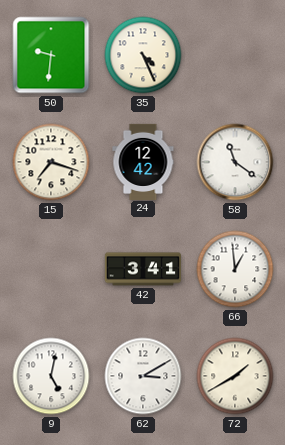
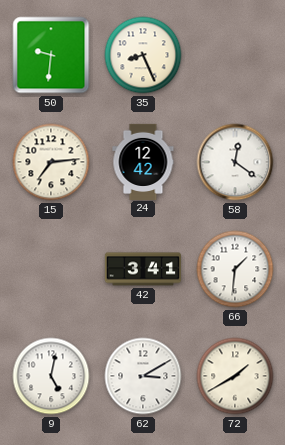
35: 4:26 -> 8:26 (143, 55)
15: 7:18 -> 7:14 (51, 162)
58: 11:21 -> 12:21 (235, 162)
66: 12:59 -> 1:31 (235, 269)
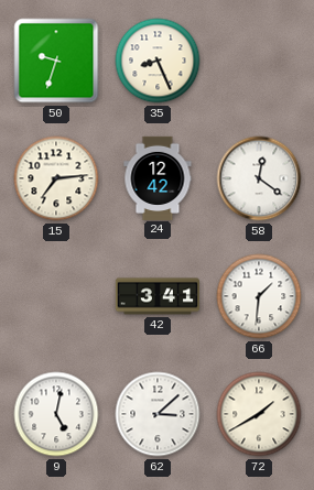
50: 9:31 -> 9:33 (56, 61)
62: 3:10 -> 3:08 (158, 414)
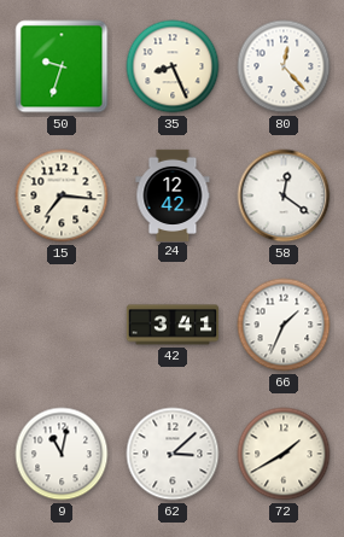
80: none -> 12:23 (284, 66)
15: 7:14 -> 7:16 (62, 195)
66: 1:31 -> 1:34 (284, 325)
9: 5:02 -> 11:02 (62, 454)
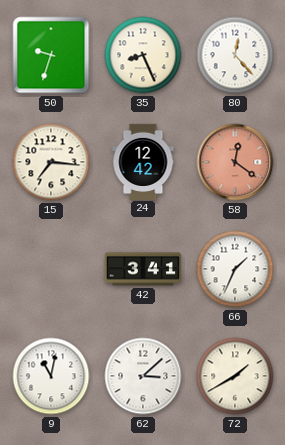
58 dial: white -> salmon (235, 162)
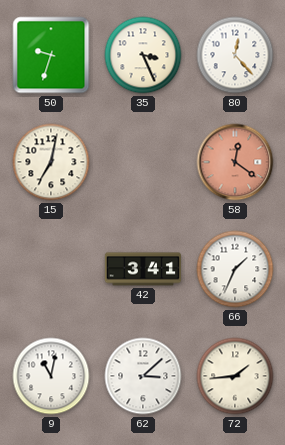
35: 8:26 -> 3:26 (143, 55)
15: 7:16 -> 7:02 (51, 162)
24: 12:42 -> none (143, 161)
72: 1:40 -> 1:44 (235, 376)
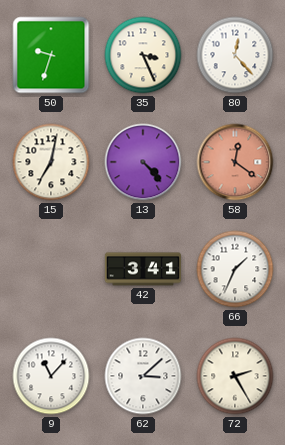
13: none -> 4:23 (143, 162)
9: 11:02 -> 11:07 (51, 376)
72: 1:44 -> 2:25 (235, 376)
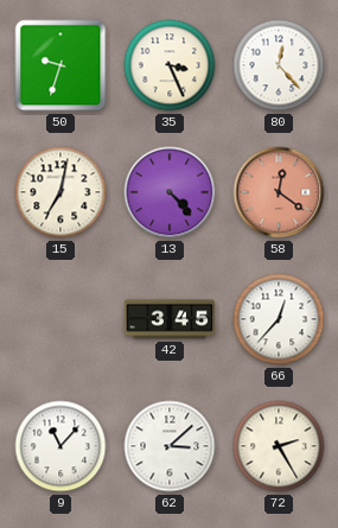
42: 3:41 -> 3:45 (168, 319)
66: 1:34 -> 12:37 (279, 319)
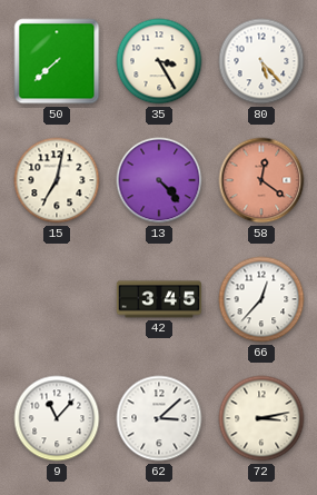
50: 9:33 -> 7:38 (57, 61)
35: 3:26 -> 3:25 (159, 61)
80: 12:23 -> 5:23 (261, 61)
72: 2:25 -> 3:13 (261, 418)
